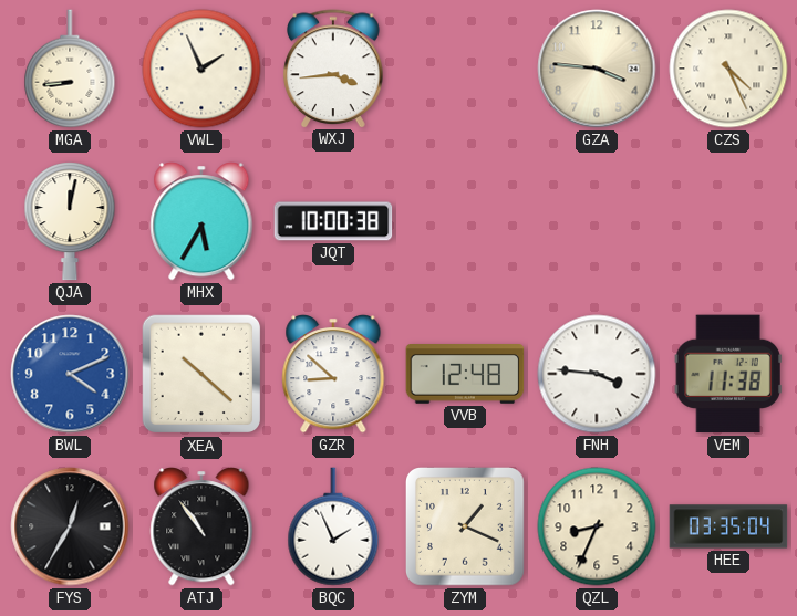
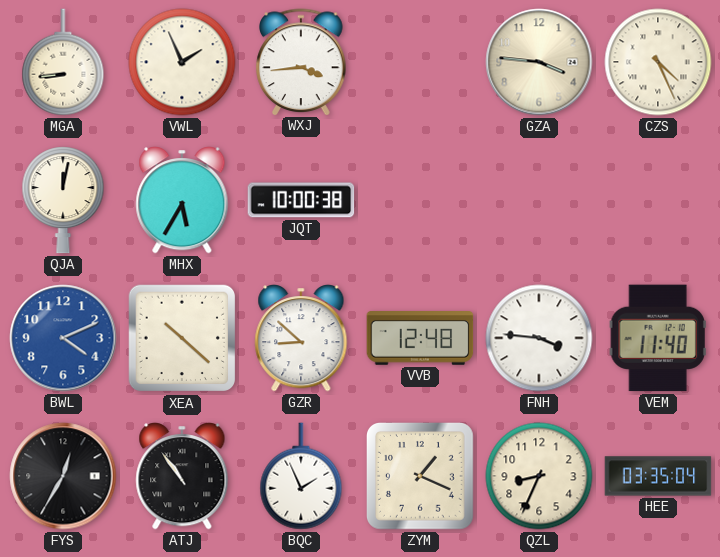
VEM: 11:38 -> 11:40 (658, 338)
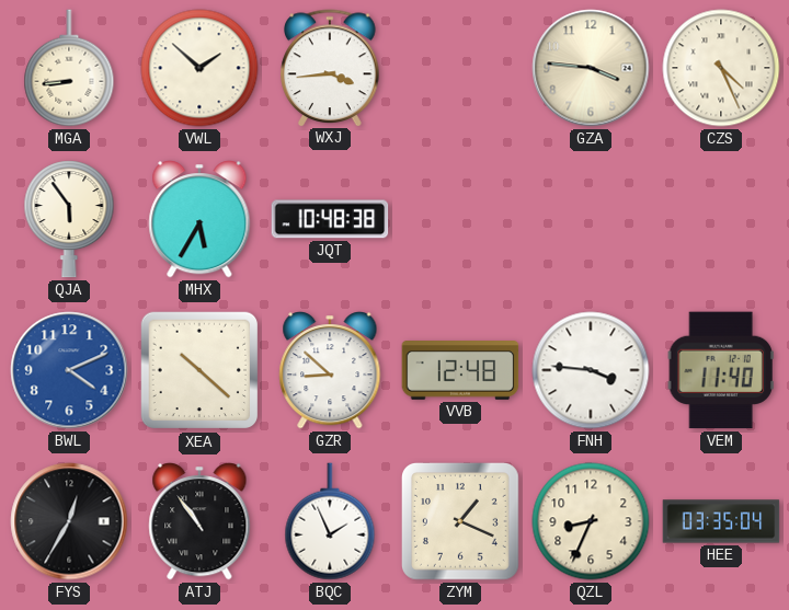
VWL: 1:56 -> 1:52 (199, 68)
QJA: 12:02 -> 5:54 (69, 219)
JQT: 10:00 -> 10:48 (330, 219)
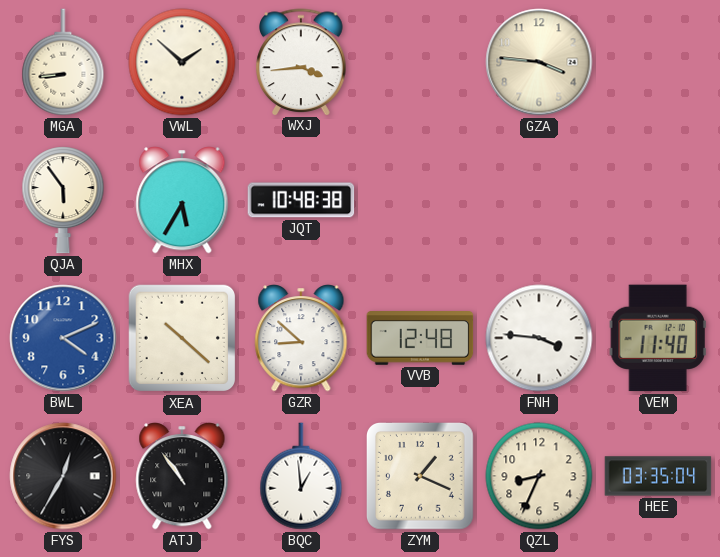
CZS: 4:26 -> none (721, 68)
BQC: 1:56 -> 12:59 (301, 476)
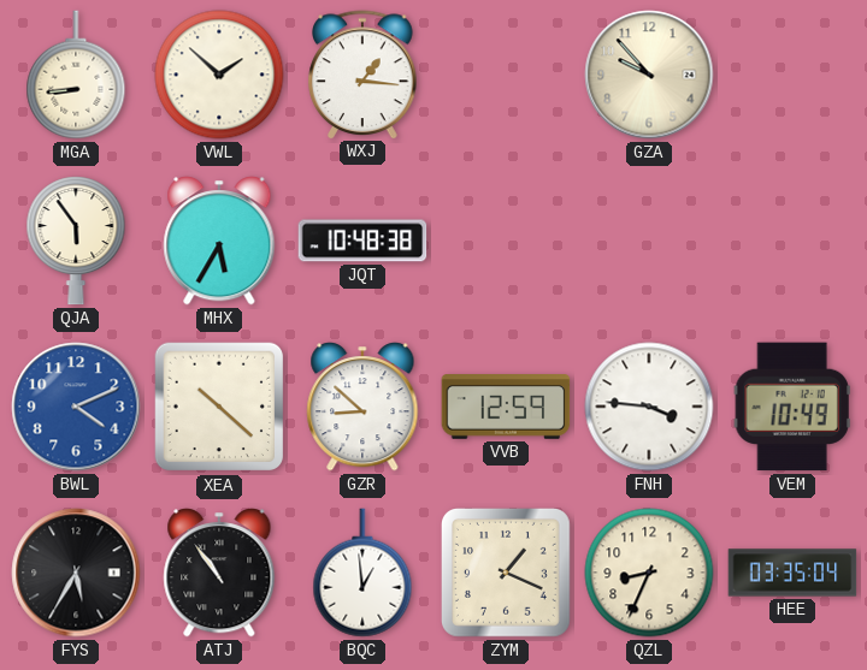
WXJ: 3:44 -> 1:16 (362, 75)
GZA: 3:46 -> 9:53 (649, 75)
VVB: 12:48 -> 12:59 (506, 408)
VEM: 11:40 -> 10:49 (792, 407)
FYS: 12:35 -> 5:35 (76, 573)
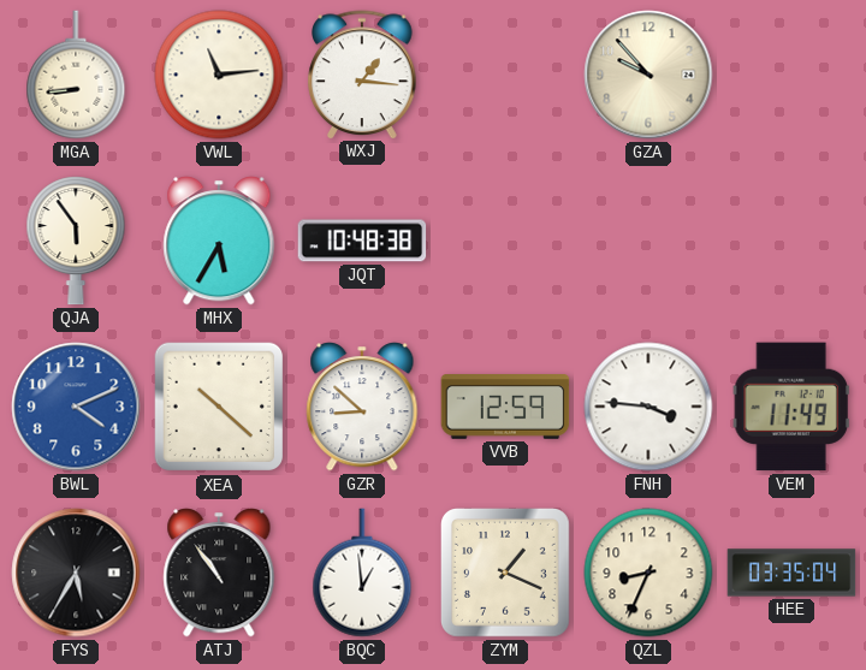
VWL: 1:52 -> 11:14 (219, 75)
VEM: 10:49 -> 11:49 (791, 407)
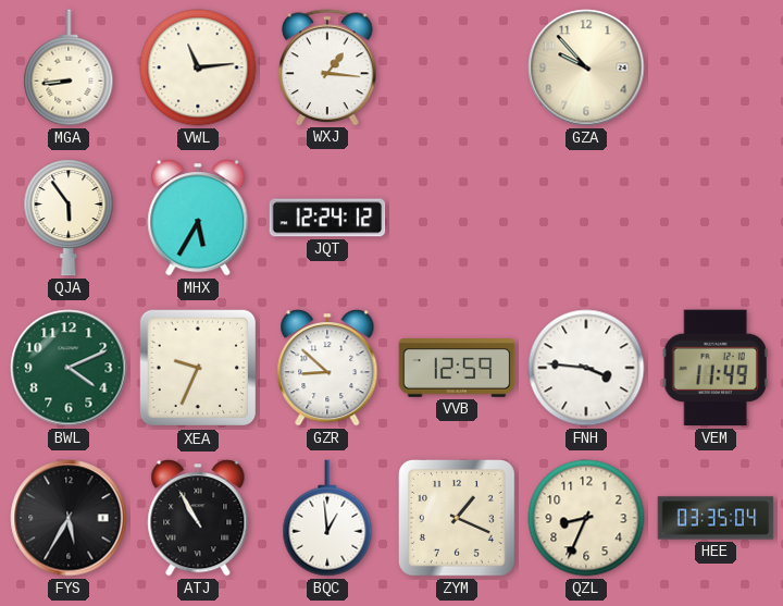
JQT: 10:48 -> 12:24 (327, 218)
BWL dial: blue -> green (69, 368)
XEA: 10:22 -> 9:34 (198, 368)
ATJ: 10:54 -> 10:55 (198, 518)
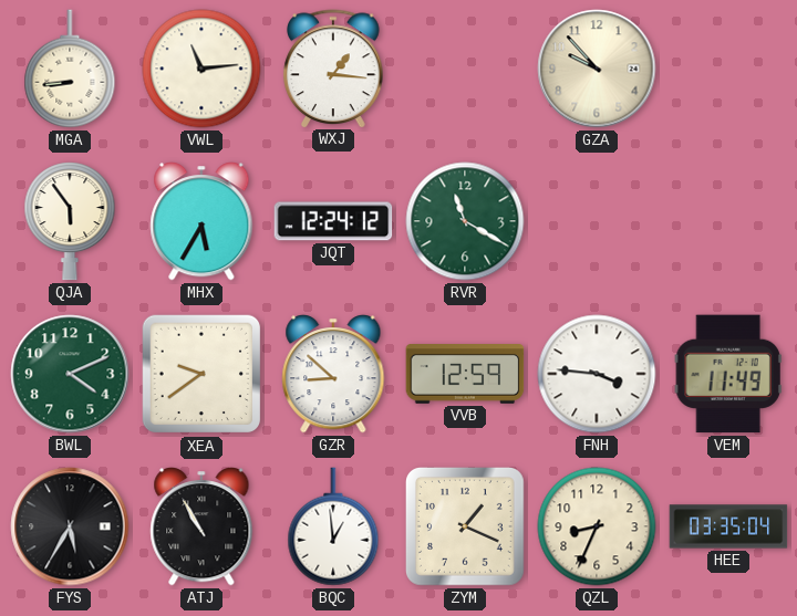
RVR: none -> 11:20 (465, 221)
XEA: 9:34 -> 9:39 (201, 374)
